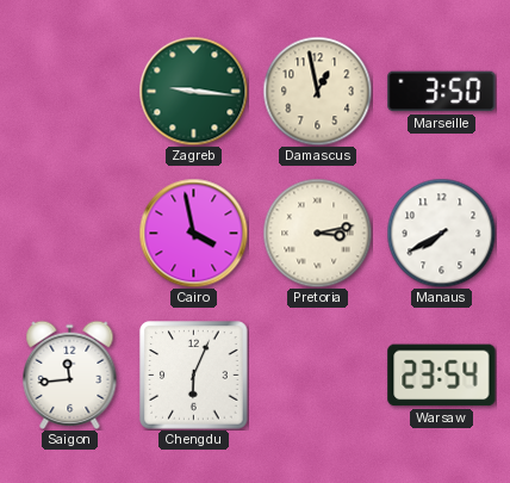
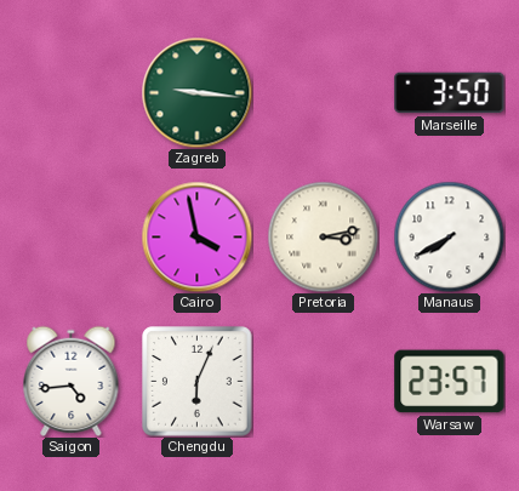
Damascus: 12:58 -> none (317, 91)
Saigon: 11:44 -> 4:44 (72, 381)
Warsaw: 23:54 -> 23:57 (450, 382)
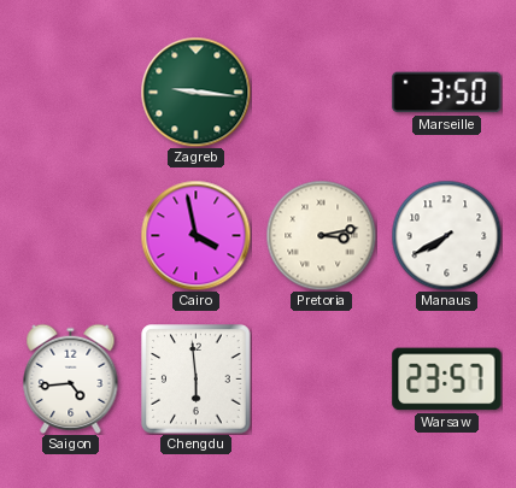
Chengdu: 6:04 -> 5:59 (197, 380)
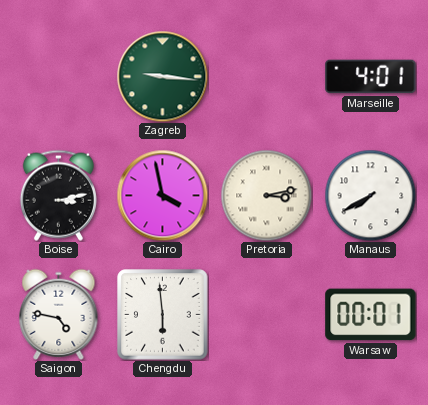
Marseille: 3:50 -> 4:01 (371, 77)
Boise: none -> 3:13 (58, 195)
Saigon: 4:44 -> 4:47 (59, 314)
Warsaw: 23:57 -> 00:01 (371, 315)
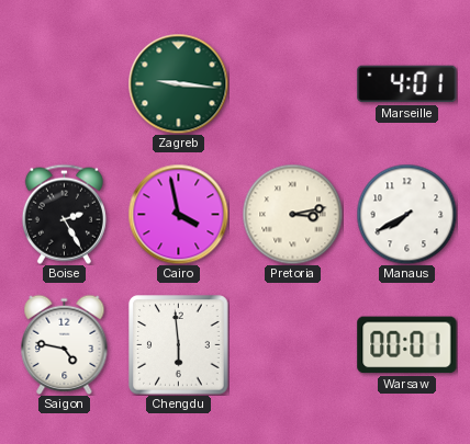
Boise: 3:13 -> 2:25 (64, 214)
